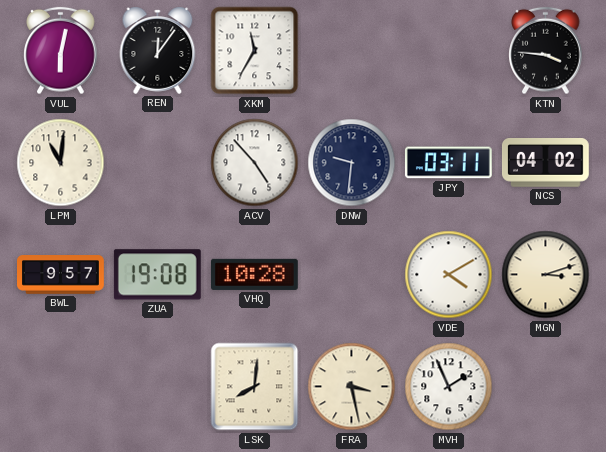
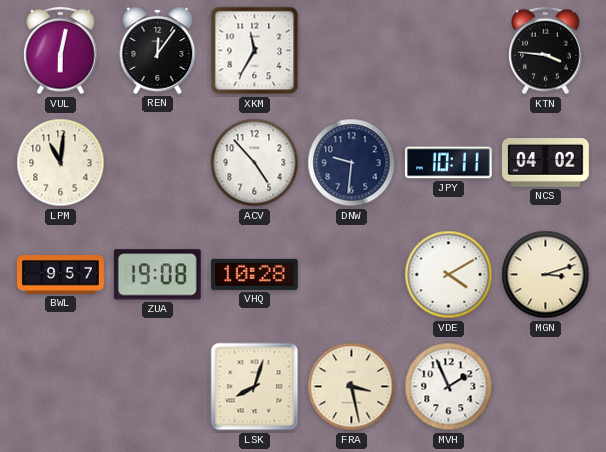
JPY: 03:11 -> 10:11 (448, 163)
LSK: 8:01 -> 8:03 (255, 387)
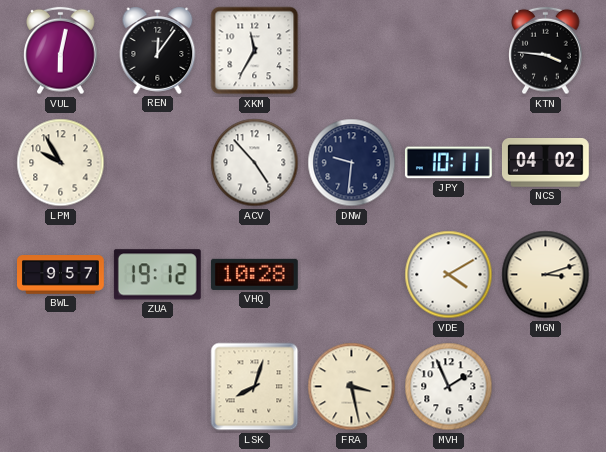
LPM: 11:01 -> 9:55 (61, 163)
ZUA: 19:08 -> 19:12 (157, 275)
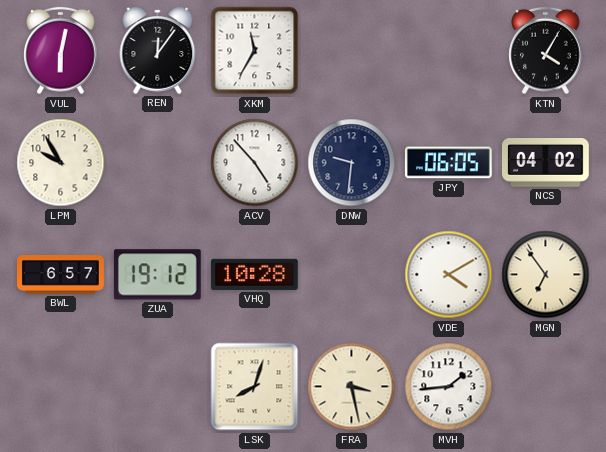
KTN: 3:46 -> 4:05 (546, 51)
JPY: 10:11 -> 06:05 (448, 163)
BWL: 9:57 -> 6:57 (61, 275)
MGN: 3:12 -> 6:54 (546, 275)
MVH: 1:56 -> 1:44 (449, 387)
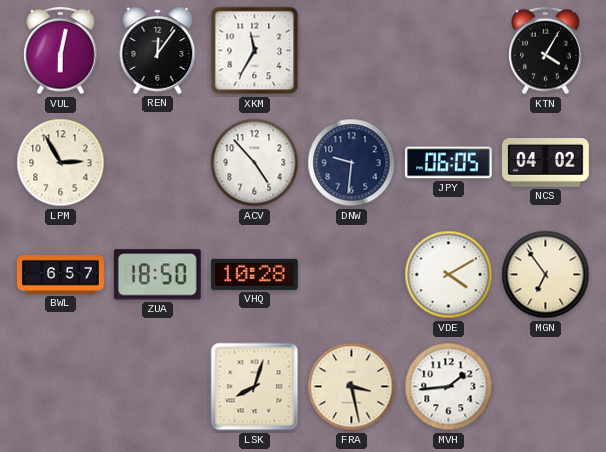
LPM: 9:55 -> 2:55 (61, 163)
ZUA: 19:12 -> 18:50 (157, 275)
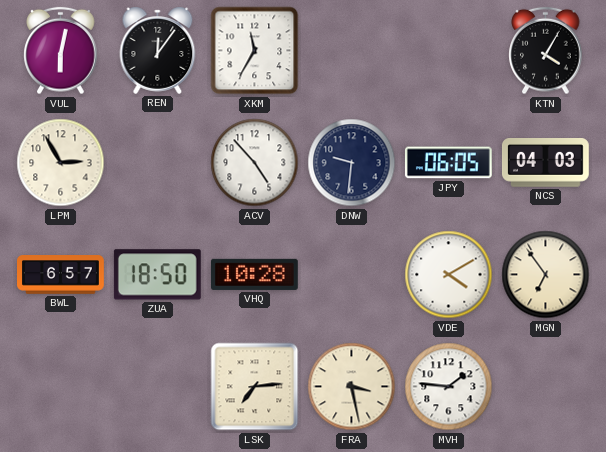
NCS: 04:02 -> 04:03 (546, 163)
LSK: 8:03 -> 7:14 (255, 387)
MVH: 1:44 -> 1:46 (449, 387)
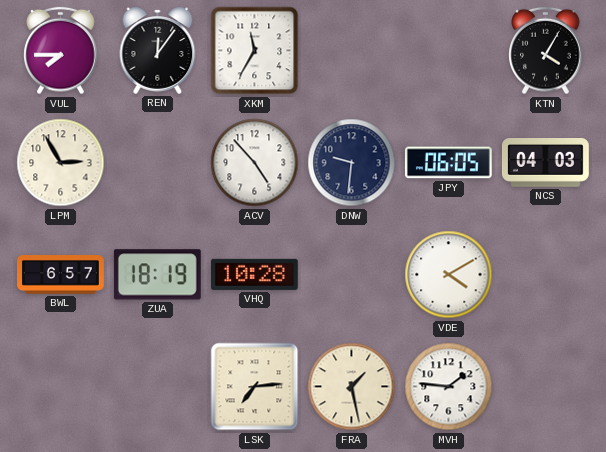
VUL: 6:02 -> 7:45 (61, 51)
ZUA: 18:50 -> 18:19 (157, 275)
MGN: 6:54 -> none (546, 275)
FRA: 3:28 -> 1:28 (352, 387)
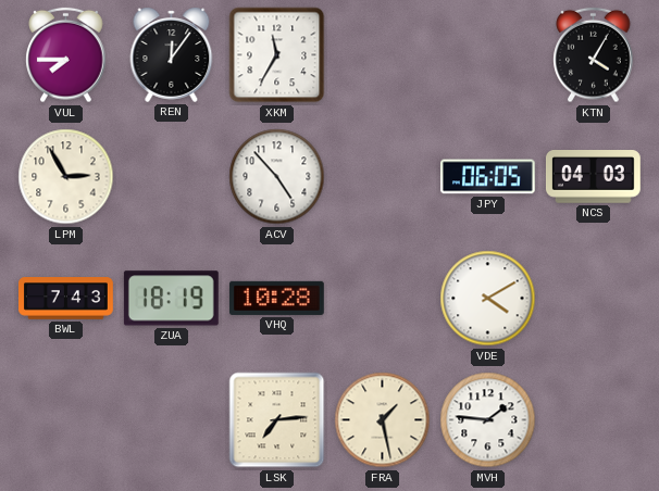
DNW: 9:31 -> none (352, 163)
BWL: 6:57 -> 7:43 (66, 299)
